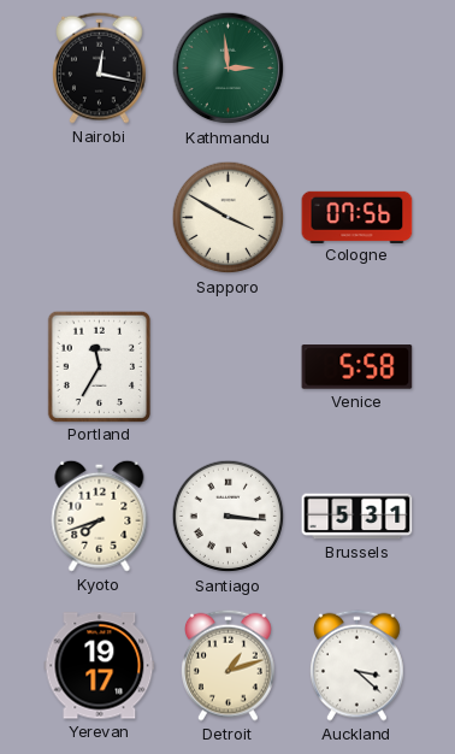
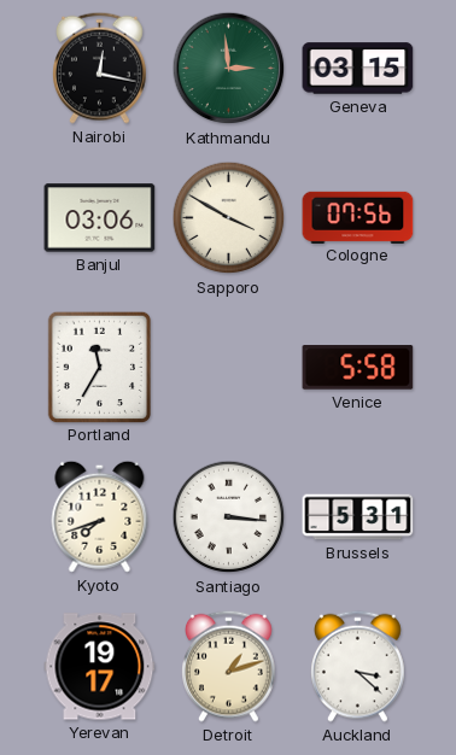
Geneva: none -> 03:15 (358, 69)
Banjul: none -> 03:06 (100, 218)
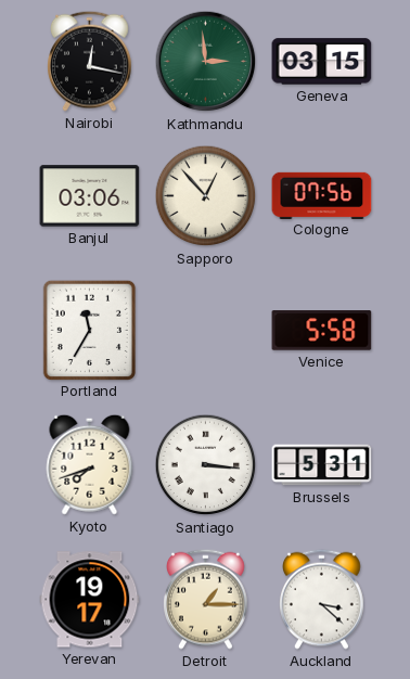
Sapporo: 3:50 -> 12:53 (206, 196)
Detroit: 1:12 -> 1:15 (206, 599)
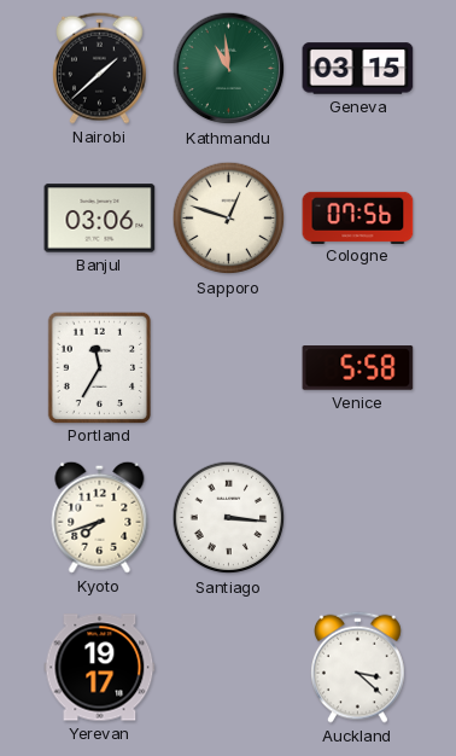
Nairobi: 12:17 -> 1:38 (100, 68)
Kathmandu: 2:59 -> 10:59 (229, 69)
Sapporo: 12:53 -> 12:48 (229, 219)
Brussels: 5:31 -> none (322, 465)
Detroit: 1:15 -> none (206, 599)
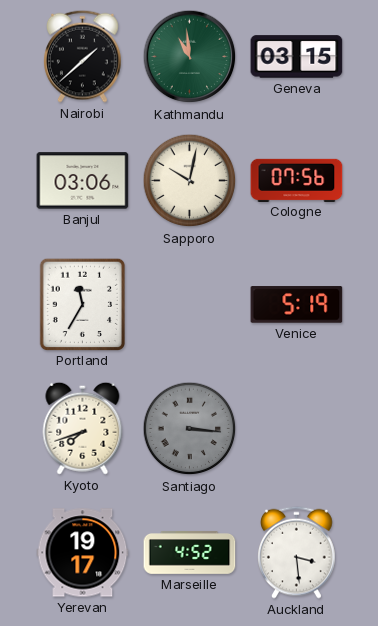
Sapporo: 12:48 -> 10:02 (190, 181)
Venice: 5:58 -> 5:19 (297, 305)
Santiago dial: white -> grey (190, 429)
Marseille: none -> 4:52 (190, 553)
Auckland: 3:22 -> 3:29 (297, 552)
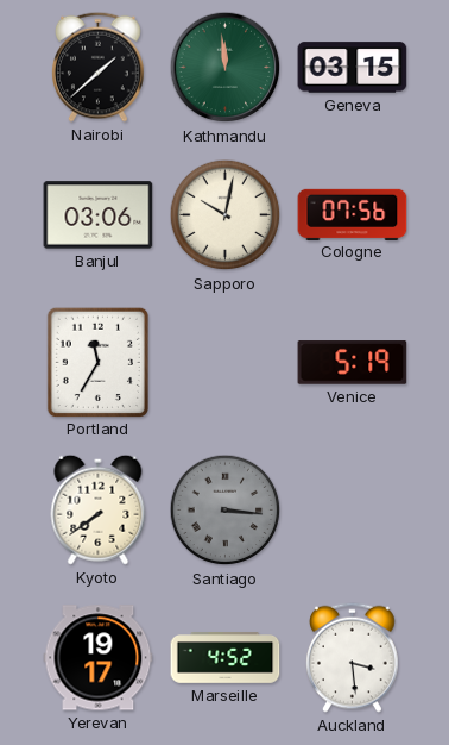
Kathmandu: 10:59 -> 11:59 (226, 68)
Kyoto: 7:42 -> 7:39 (99, 509)
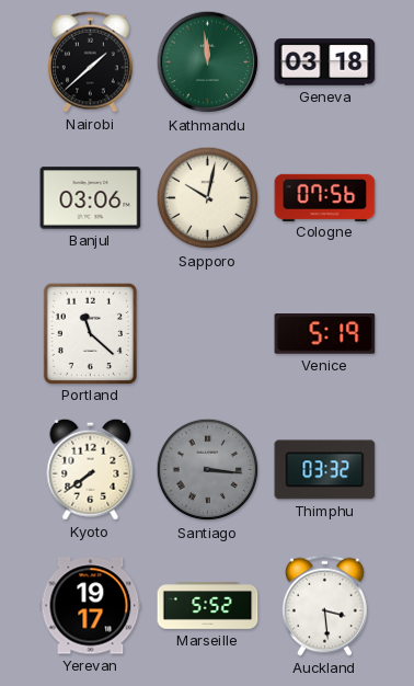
Geneva: 03:15 -> 03:18 (325, 62)
Portland: 11:35 -> 11:22 (90, 333)
Thimphu: none -> 03:32 (325, 470)
Marseille: 4:52 -> 5:52 (208, 606)
